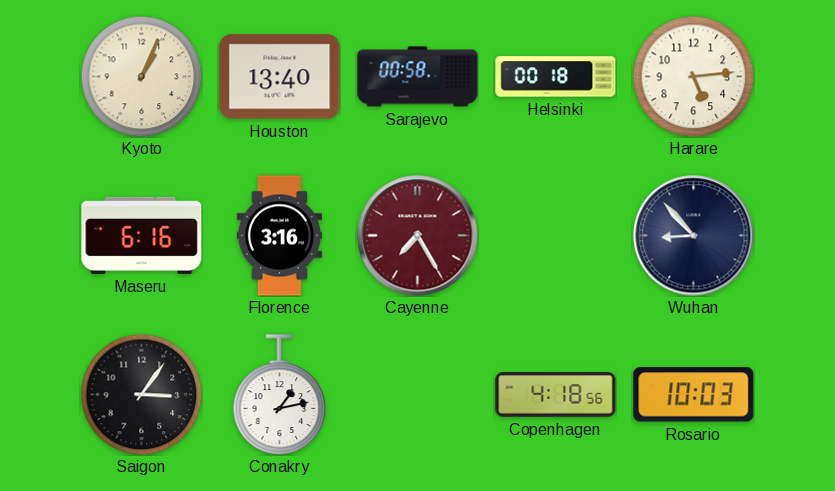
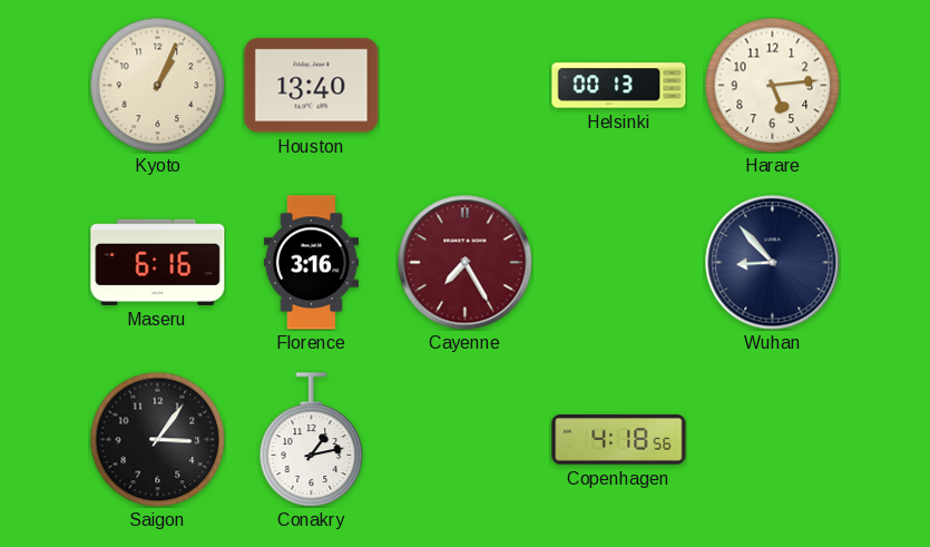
Sarajevo: 00:58 -> none (418, 77)
Helsinki: 00:18 -> 00:13 (619, 86)
Rosario: 10:03 -> none (694, 395)
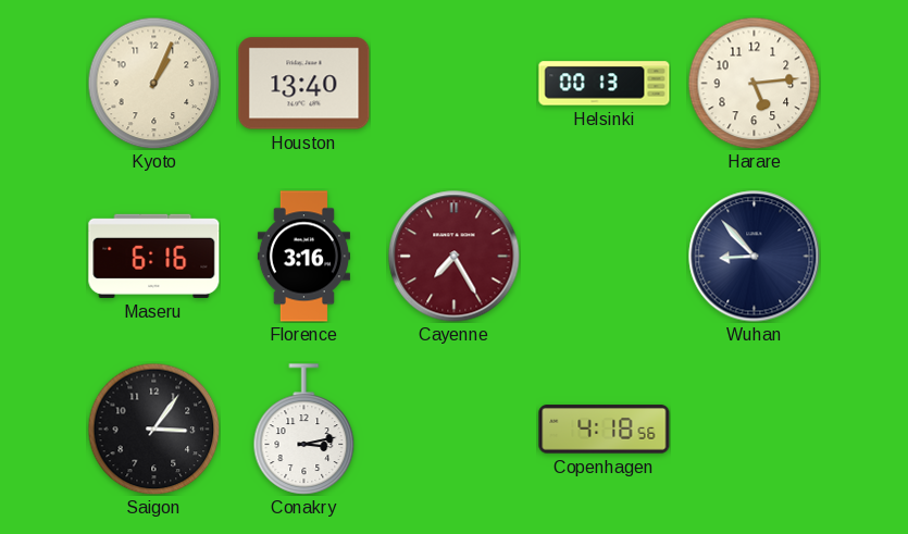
Conakry: 1:13 -> 3:13 (304, 430)
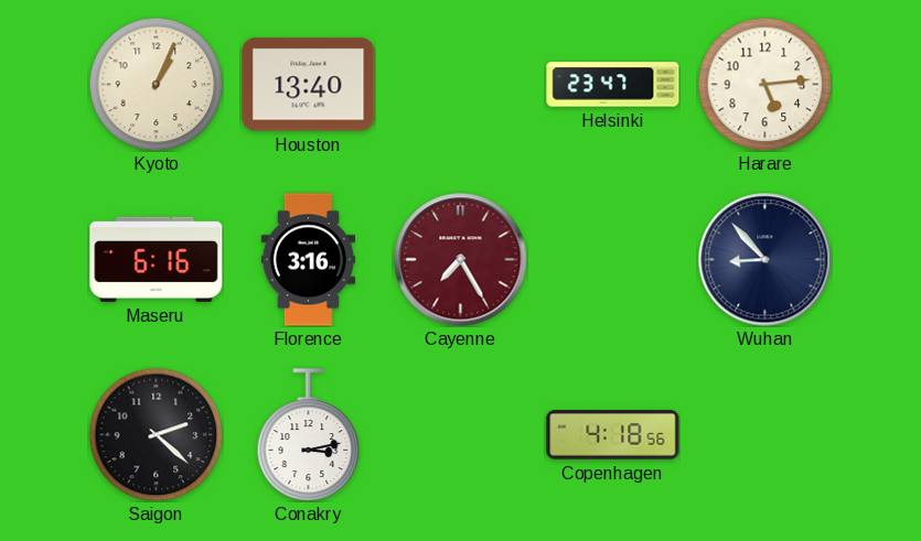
Helsinki: 00:13 -> 23:47 (613, 85)
Saigon: 3:06 -> 2:22 (156, 434)
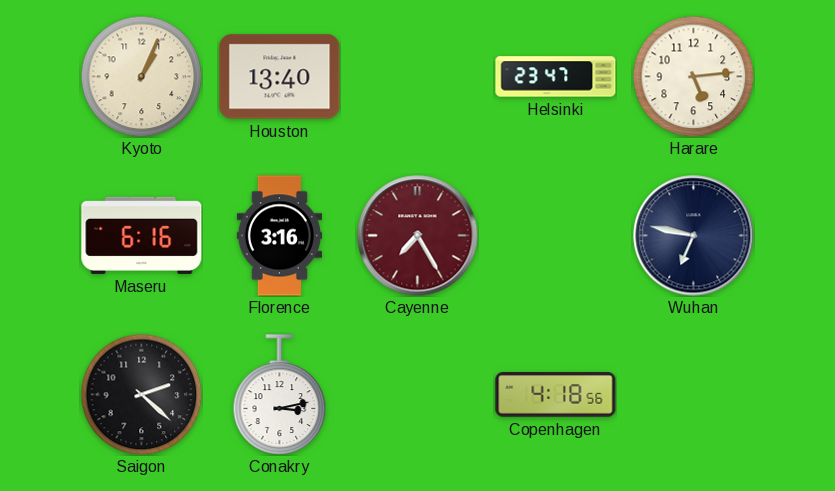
Wuhan: 8:53 -> 6:47 (694, 236)
